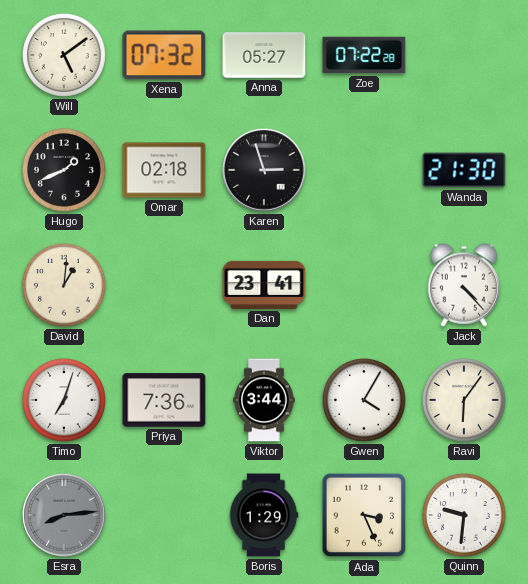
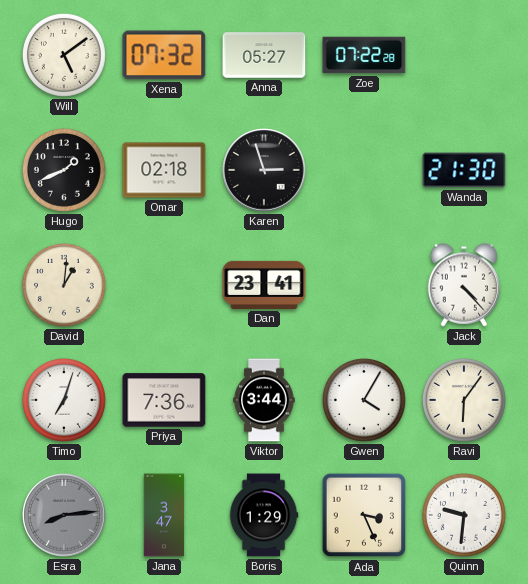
Jana: none -> 3:47 (164, 515)
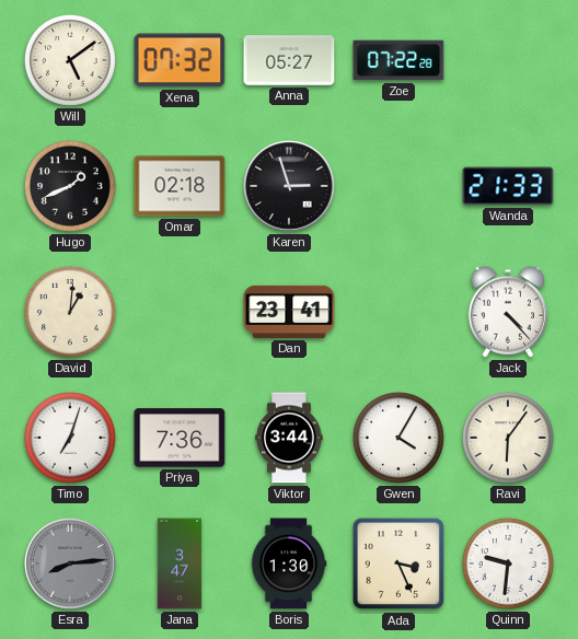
Wanda: 21:30 -> 21:33 (508, 186)
Boris: 1:29 -> 1:30 (289, 564)
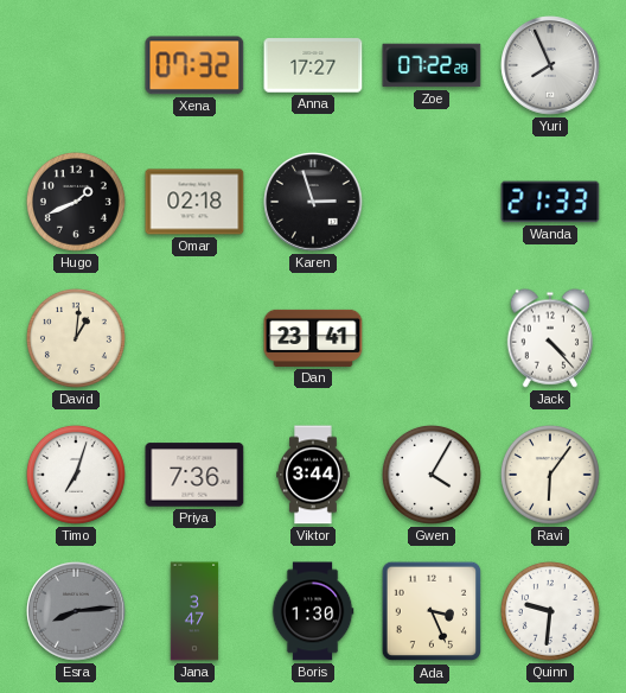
Will: 5:09 -> none (70, 60)
Anna: 05:27 -> 17:27 (313, 65)
Yuri: none -> 7:56 (550, 65)
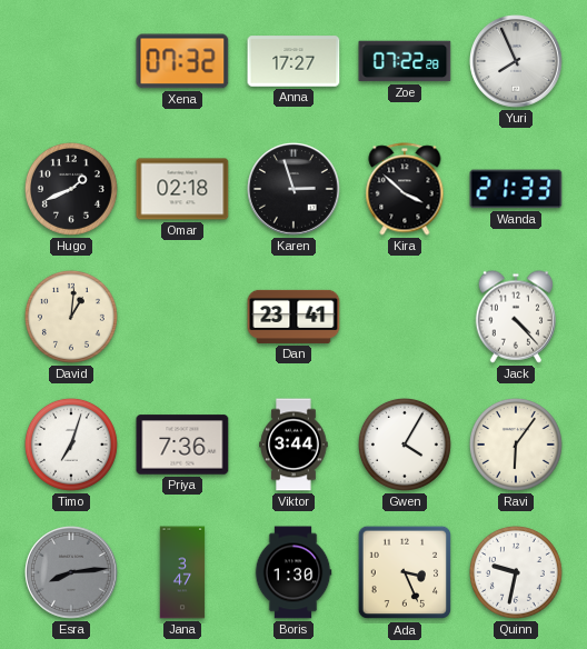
Kira: none -> 3:52 (405, 189)
Quinn: 9:31 -> 9:32 (516, 572)
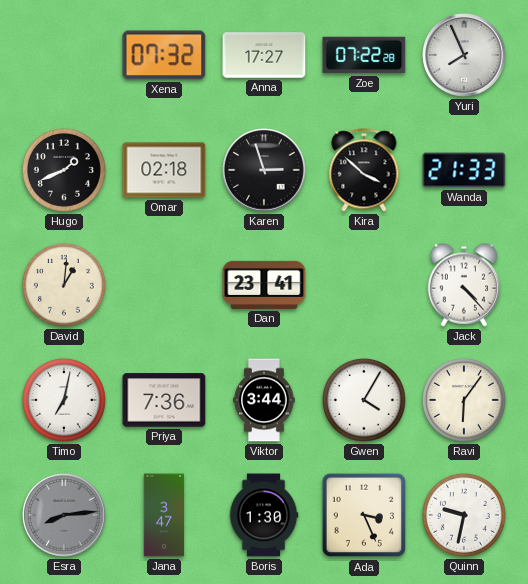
Timo: 7:03 -> 7:02 (64, 400)
